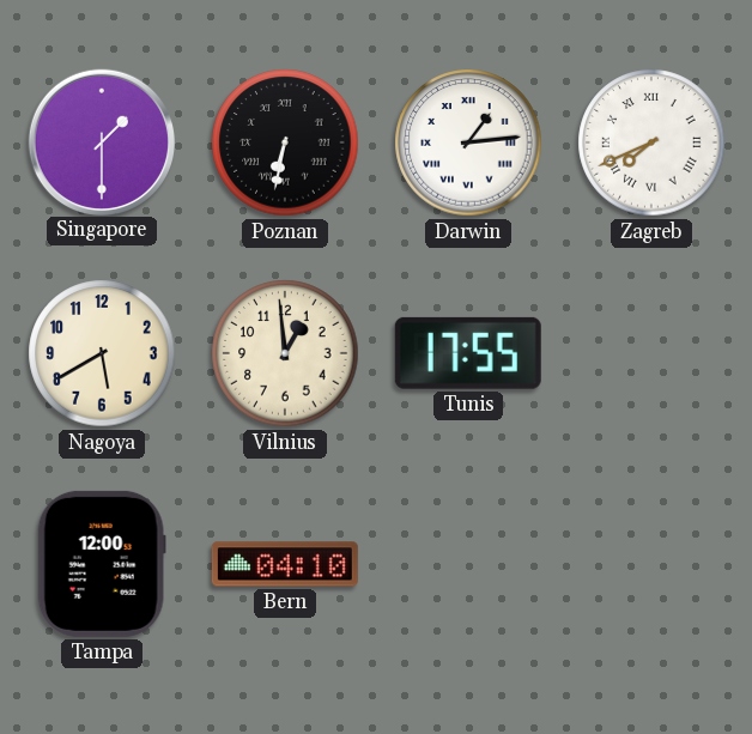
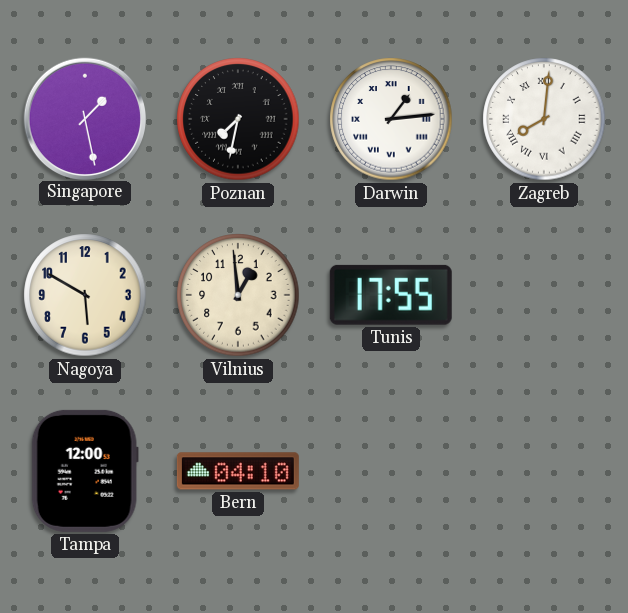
Singapore: 1:30 -> 1:28 (84, 118)
Poznan: 6:32 -> 7:32 (238, 119)
Zagreb: 7:41 -> 8:01 (544, 119)
Nagoya: 5:40 -> 5:50 (85, 295)
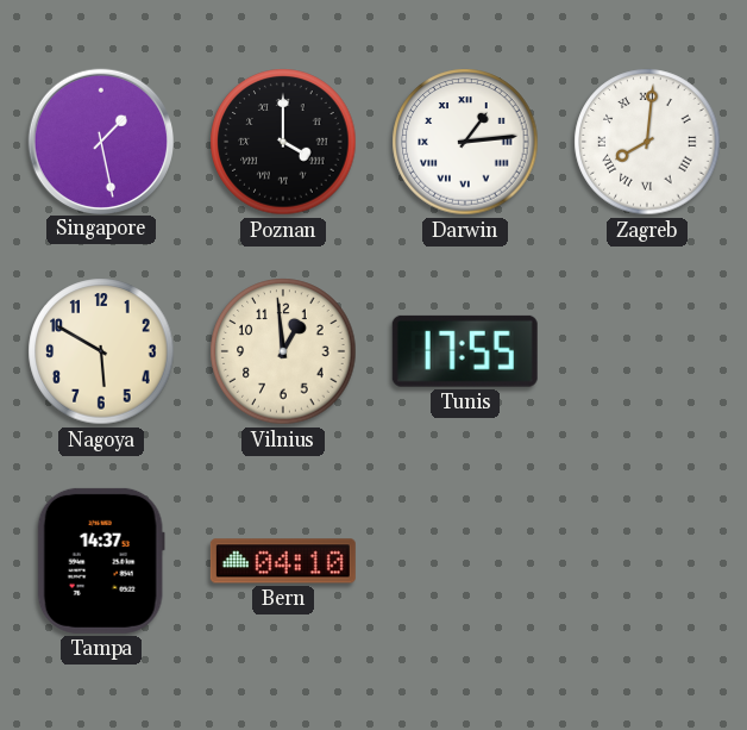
Poznan: 7:32 -> 4:00 (283, 142)
Tampa: 12:00 -> 14:37 (101, 561)
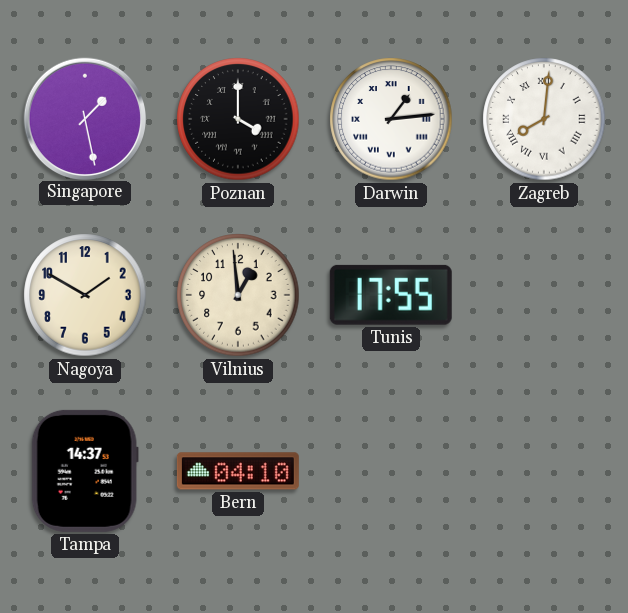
Nagoya: 5:50 -> 1:50 (85, 295)
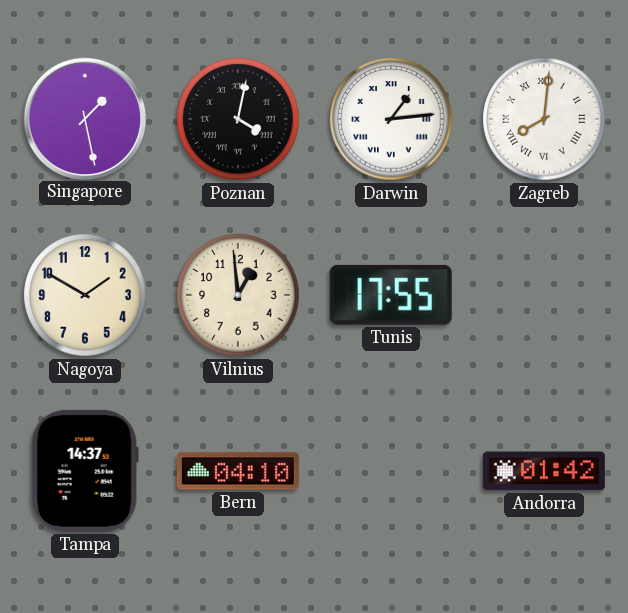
Poznan: 4:00 -> 4:02 (238, 119)
Andorra: none -> 01:42 (544, 471)
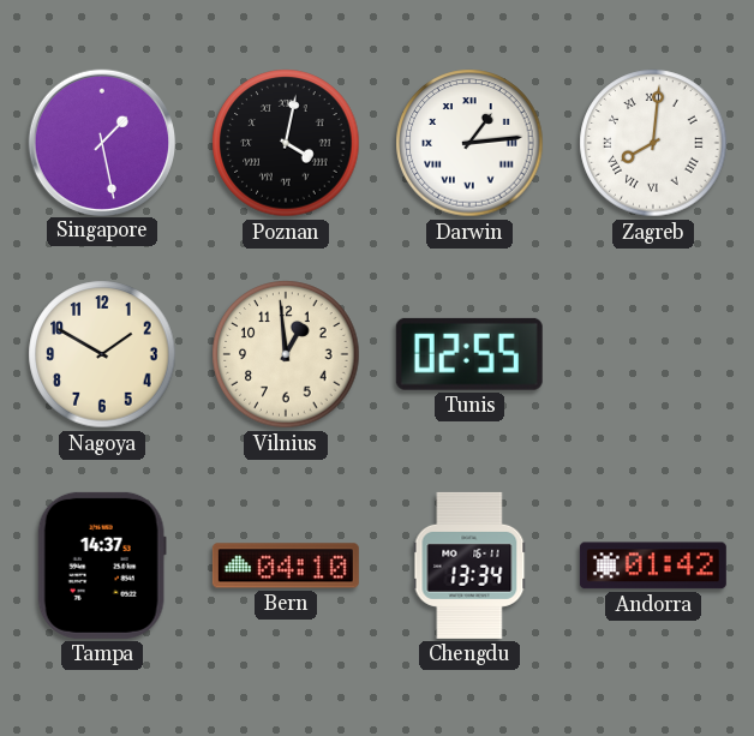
Tunis: 17:55 -> 02:55 (469, 354)
Chengdu: none -> 13:34 (469, 566)
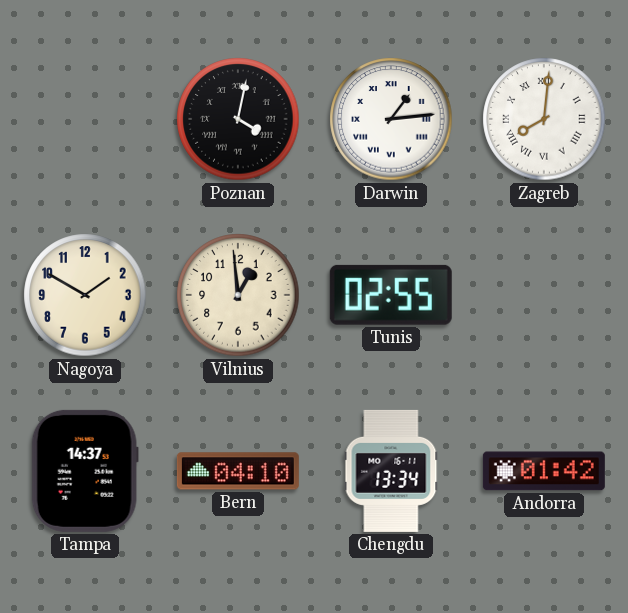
Singapore: 1:28 -> none (101, 142)
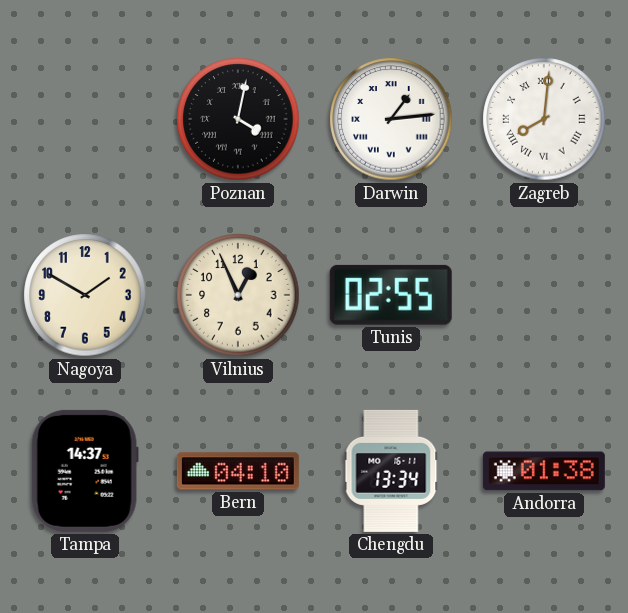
Vilnius: 12:59 -> 12:56 (238, 295)
Andorra: 01:42 -> 01:38 (544, 471)
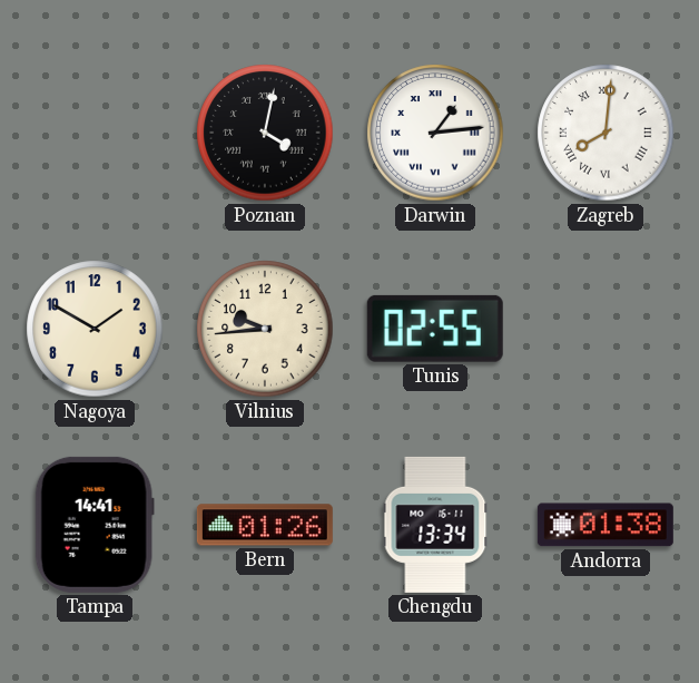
Vilnius: 12:56 -> 9:44 (265, 329)
Tampa: 14:37 -> 14:41 (95, 525)
Bern: 04:10 -> 01:26 (265, 525)
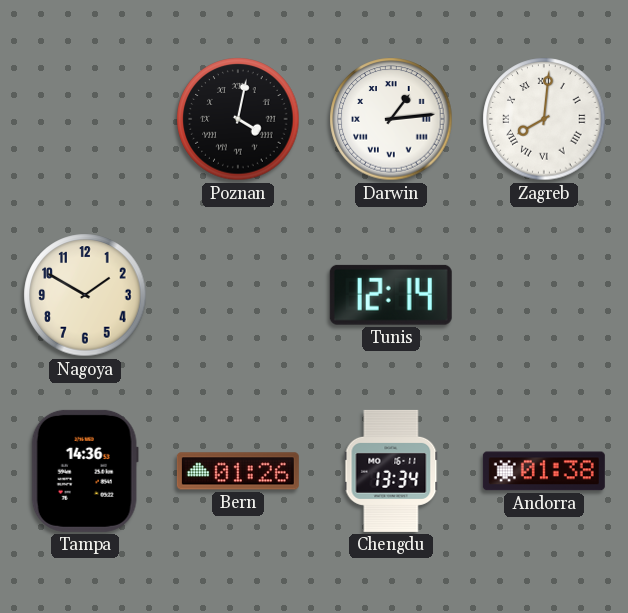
Vilnius: 9:44 -> none (265, 329)
Tunis: 02:55 -> 12:14 (391, 295)
Tampa: 14:41 -> 14:36 (85, 471)
